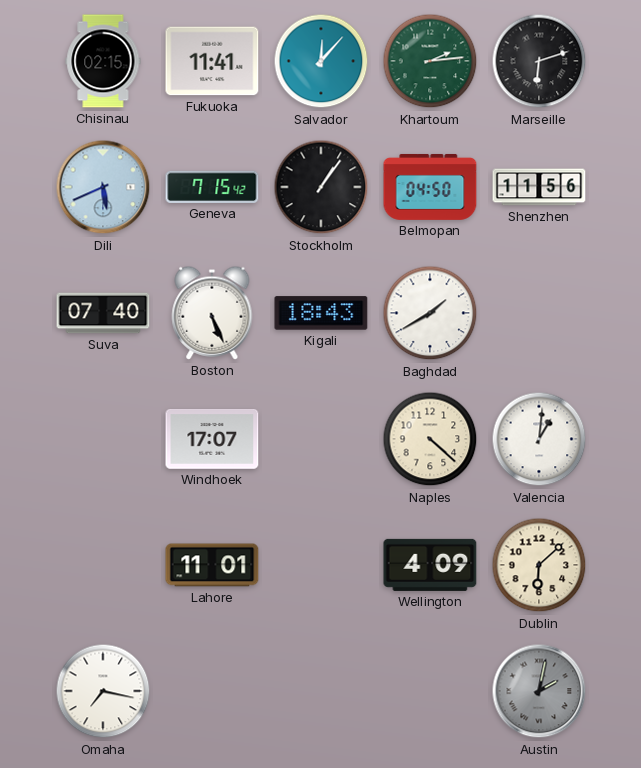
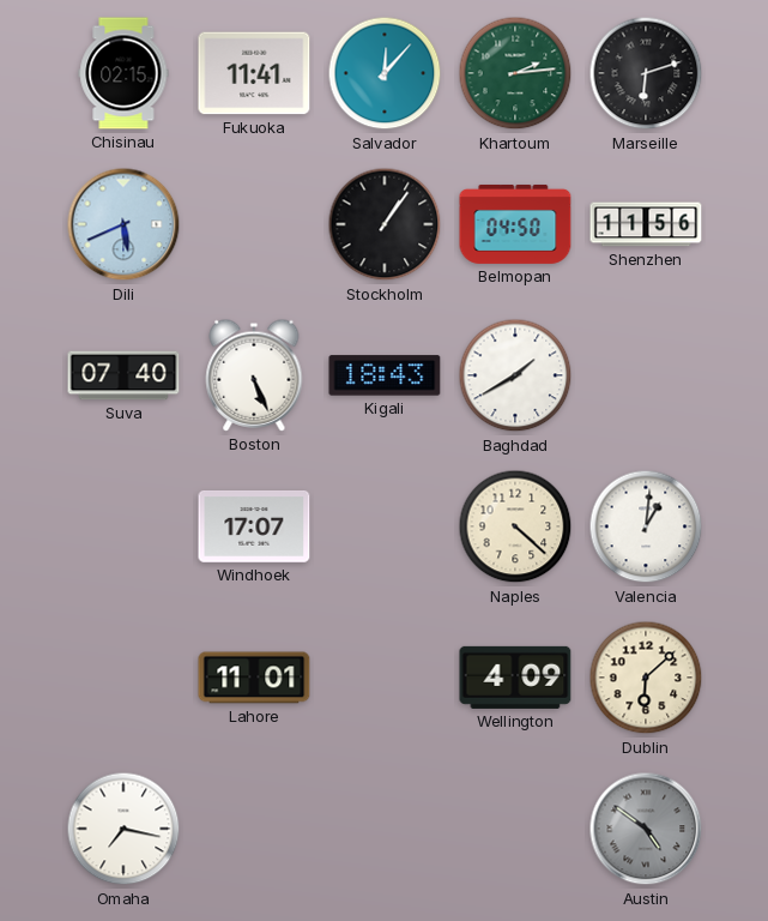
Geneva: 7:15 -> none (212, 187)
Austin: 2:02 -> 4:51 (646, 829)
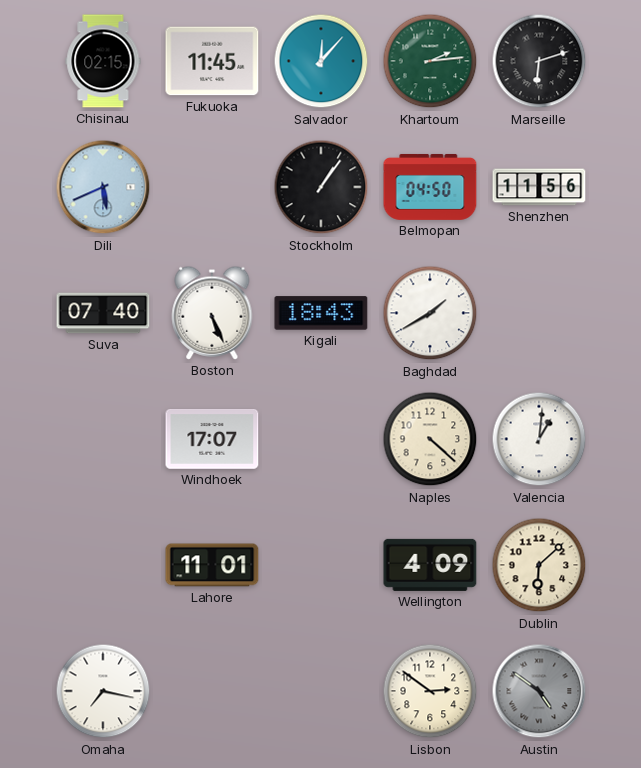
Fukuoka: 11:41 -> 11:45 (212, 61)
Lisbon: none -> 2:51 (430, 691)
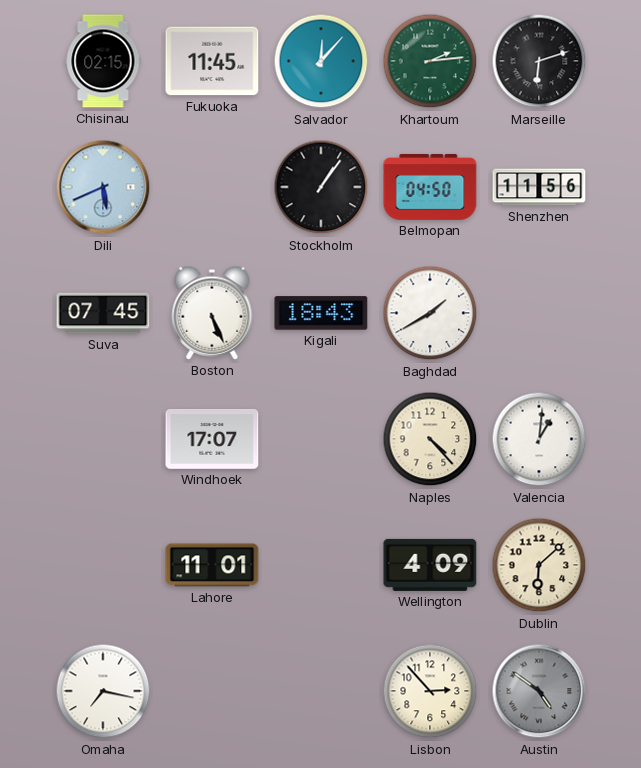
Suva: 07:40 -> 07:45 (103, 313)
Naples: 4:22 -> 4:23 (430, 439)
Lisbon: 2:51 -> 2:53 (430, 691)
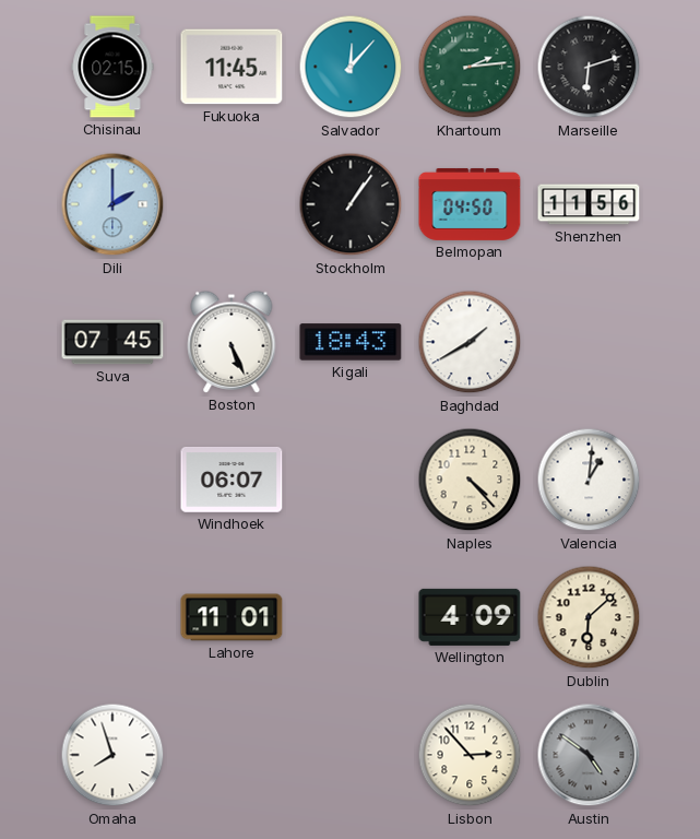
Dili: 5:41 -> 2:00 (112, 204)
Windhoek: 17:07 -> 06:07 (232, 481)
Omaha: 7:17 -> 7:57 (112, 755)
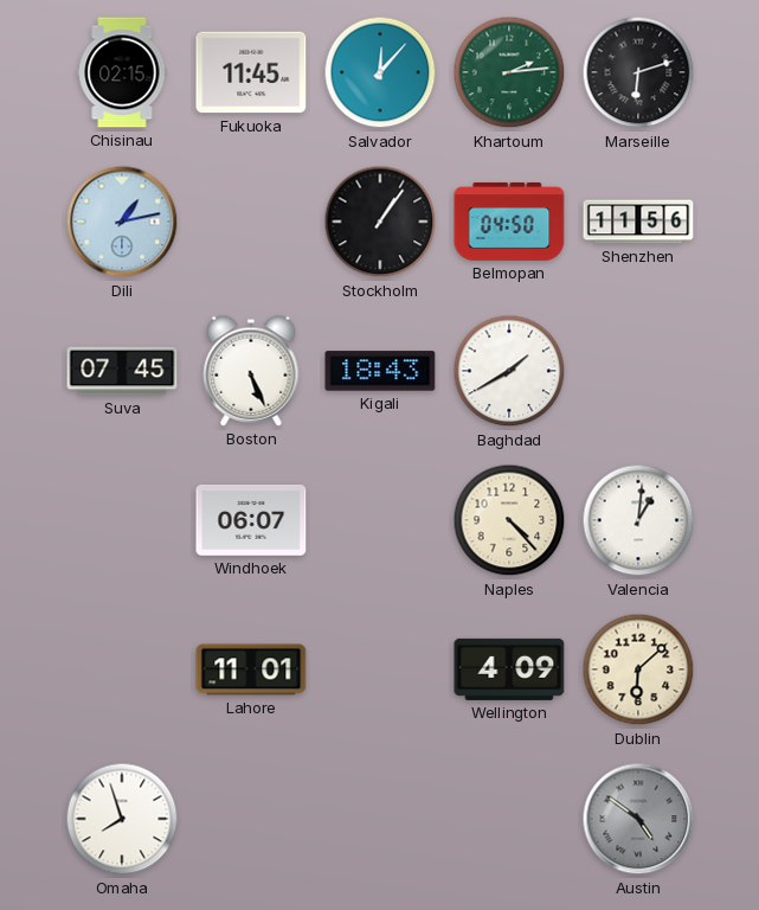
Dili: 2:00 -> 1:13 (122, 222)
Lisbon: 2:53 -> none (470, 755)
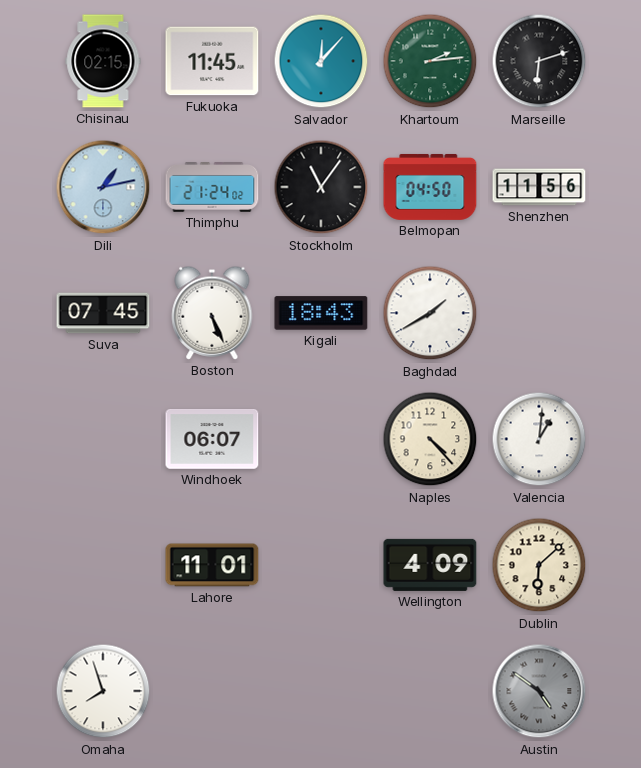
Thimphu: none -> 21:24 (212, 188)
Stockholm: 1:06 -> 11:06 (321, 187)
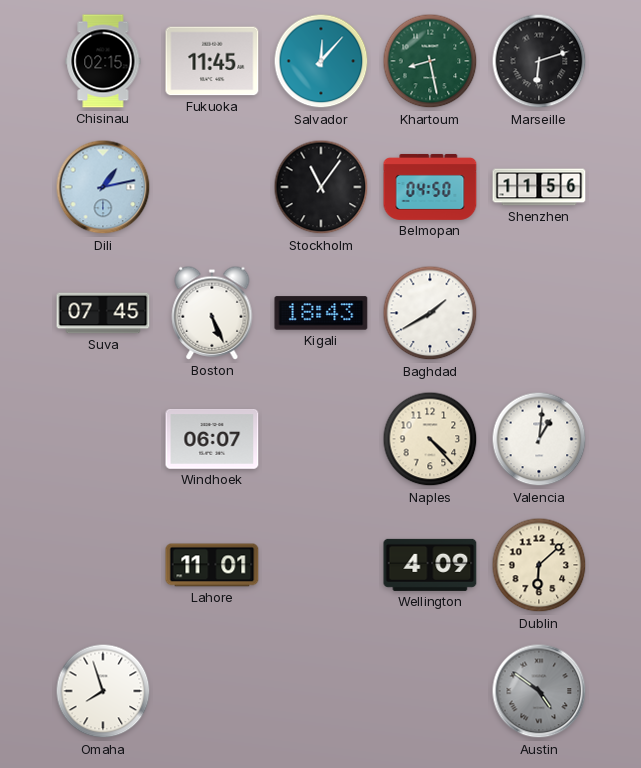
Khartoum: 2:14 -> 8:28 (430, 61)
Thimphu: 21:24 -> none (212, 188)
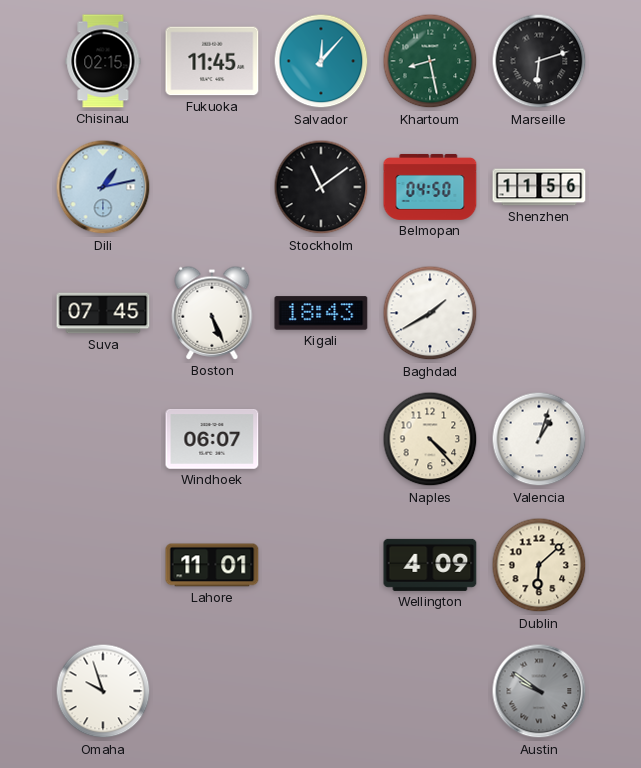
Stockholm: 11:06 -> 11:09 (321, 187)
Valencia: 1:01 -> 1:03 (539, 439)
Omaha: 7:57 -> 9:57 (103, 691)
Austin: 4:51 -> 9:51 (539, 691)
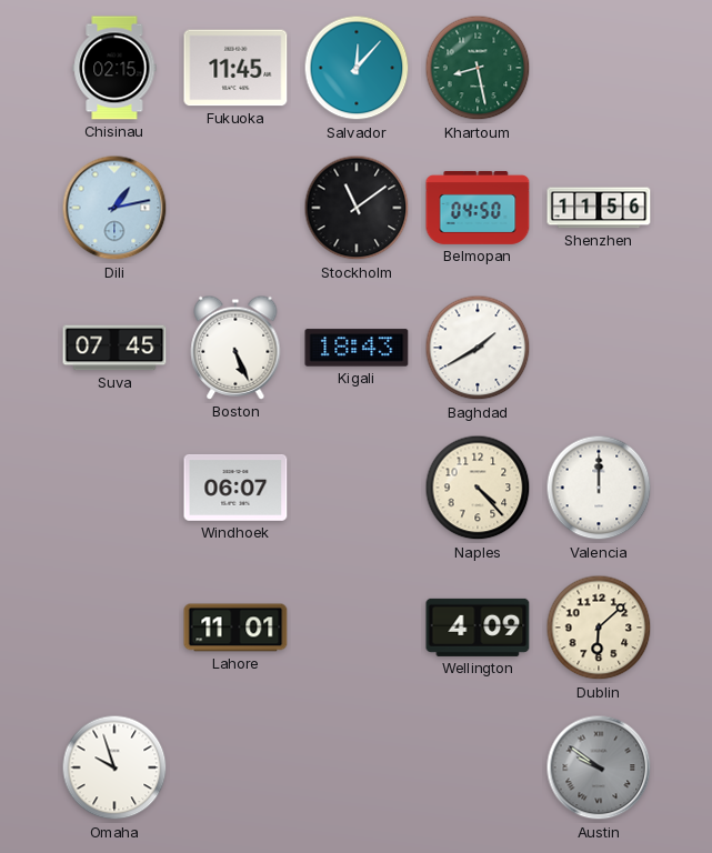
Marseille: 6:12 -> none (539, 61)
Valencia: 1:03 -> 12:00 (599, 488)
